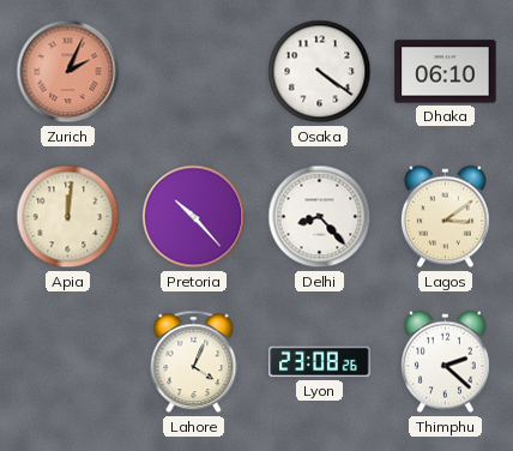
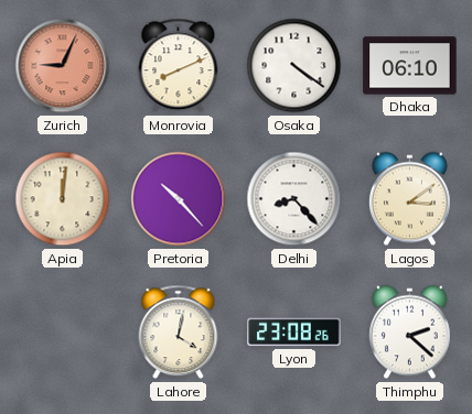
Zurich: 2:04 -> 9:04 (63, 66)
Monrovia: none -> 8:11 (179, 66)
Lahore: 4:04 -> 4:02 (179, 333)
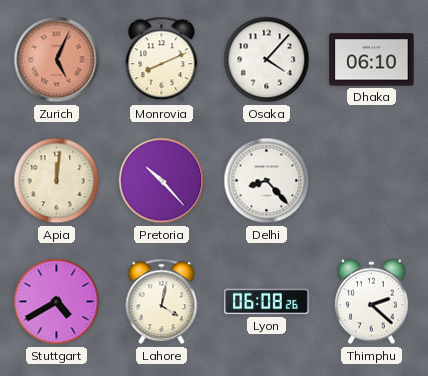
Zurich: 9:04 -> 5:04 (57, 60)
Osaka: 4:21 -> 4:07 (267, 60)
Lagos: 3:09 -> none (409, 199)
Stuttgart: none -> 4:40 (57, 302)
Lyon: 23:08 -> 06:08 (267, 302)
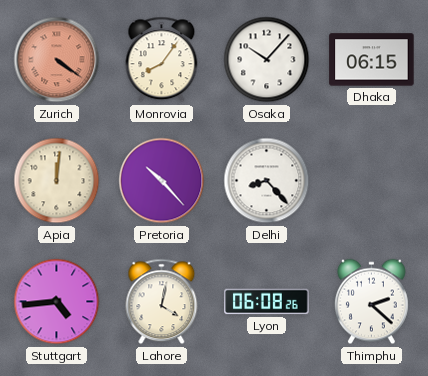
Zurich: 5:04 -> 4:21 (57, 60)
Monrovia: 8:11 -> 8:06 (162, 60)
Osaka: 4:07 -> 10:07 (267, 60)
Dhaka: 06:10 -> 06:15 (372, 60)
Stuttgart: 4:40 -> 4:44 (57, 302)
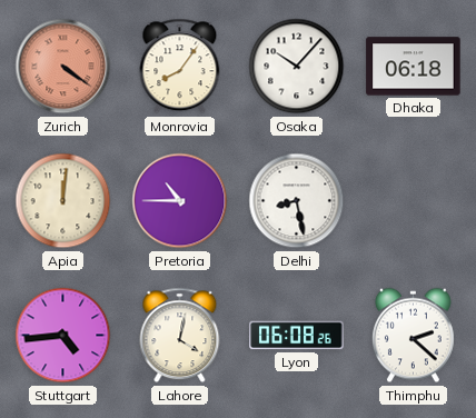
Dhaka: 06:15 -> 06:18 (414, 67)
Pretoria: 10:23 -> 10:45 (180, 201)
Delhi: 8:23 -> 8:28 (297, 201)
